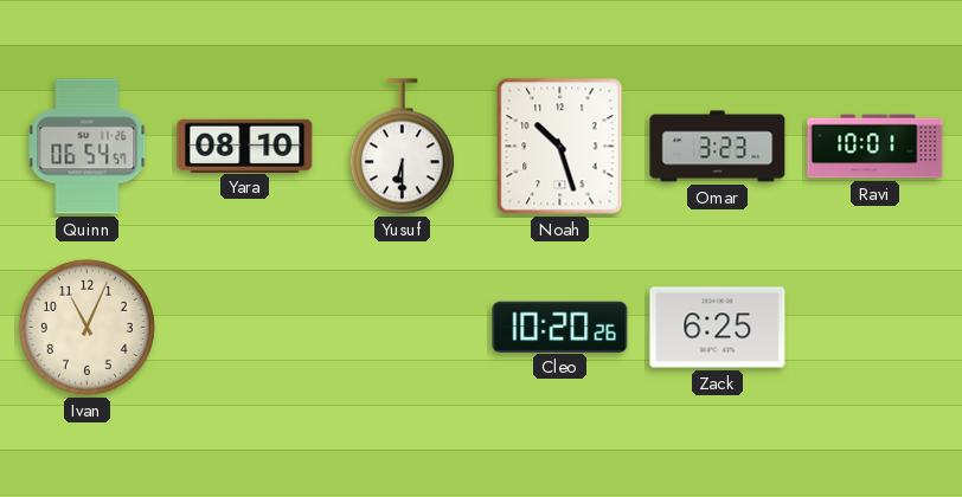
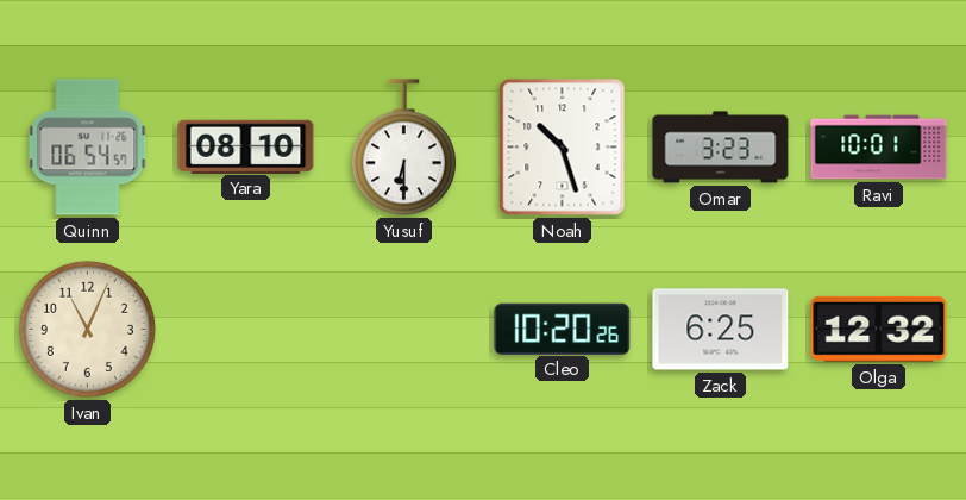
Olga: none -> 12:32 (879, 329)
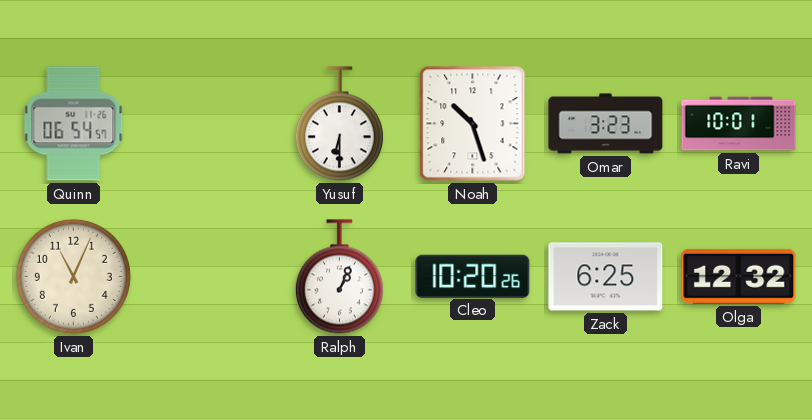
Yara: 08:10 -> none (246, 146)
Ralph: none -> 1:04 (339, 277)
